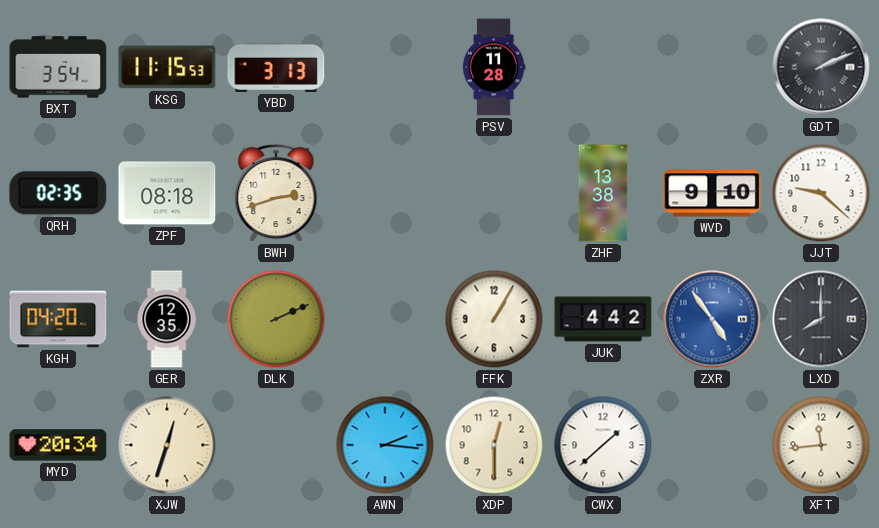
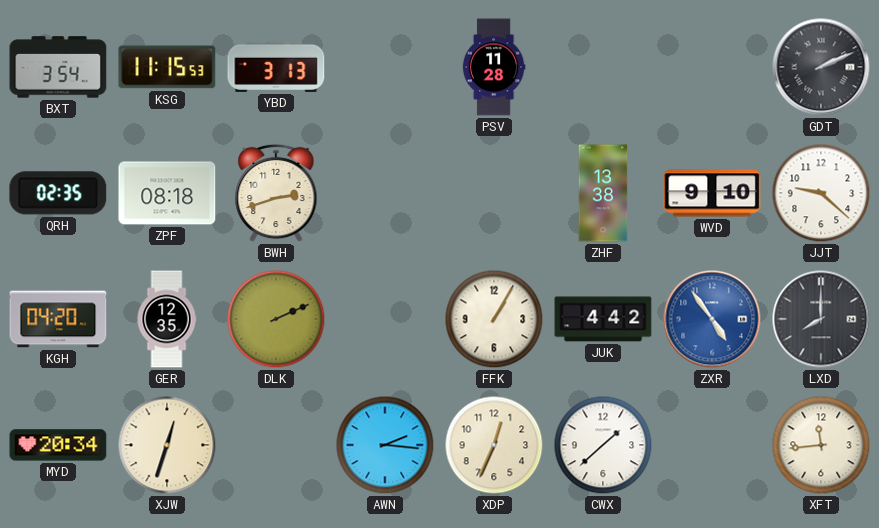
XDP: 12:30 -> 12:34 (494, 445)
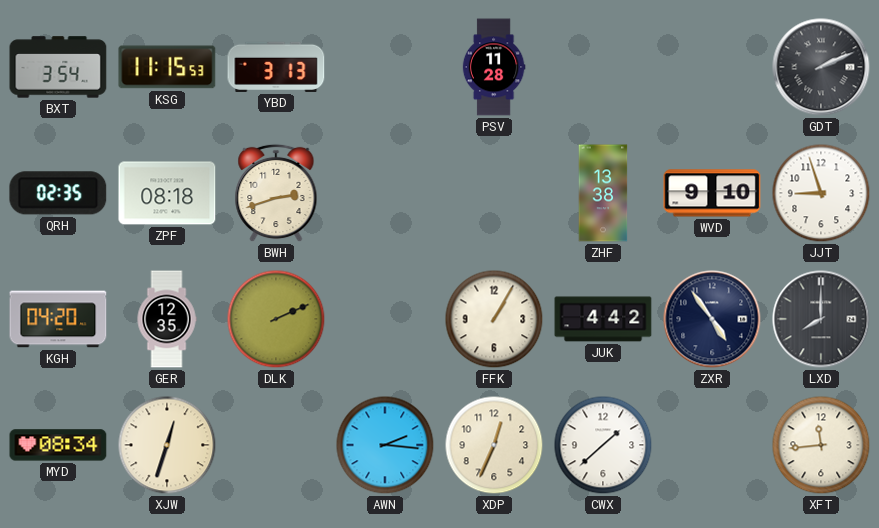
JJT: 9:22 -> 8:57 (821, 193)
ZXR dial: blue -> navy (712, 319)
MYD: 20:34 -> 08:34 (58, 445)
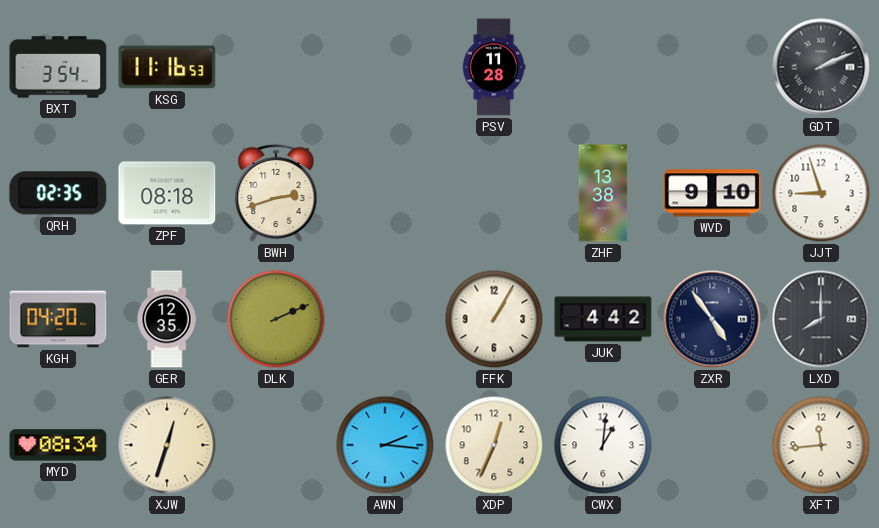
KSG: 11:15 -> 11:16 (167, 67)
YBD: 3:13 -> none (276, 67)
CWX: 1:38 -> 1:01 (603, 445)
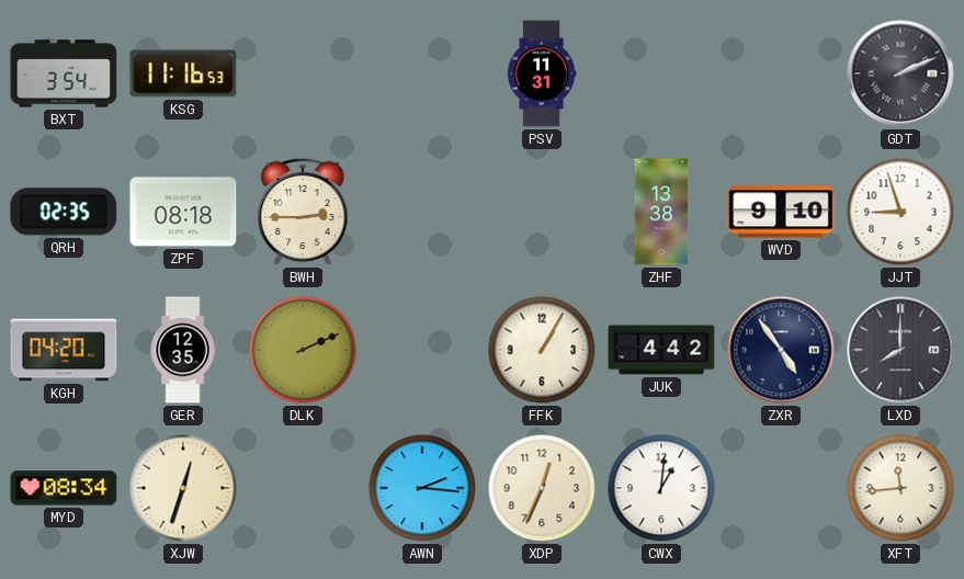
PSV: 11:28 -> 11:31 (542, 73)
BWH: 2:42 -> 2:45 (303, 212)
